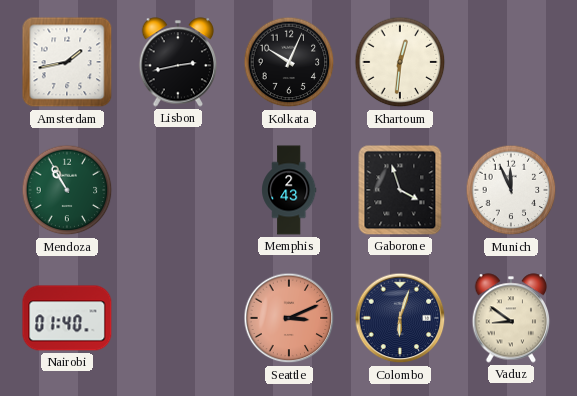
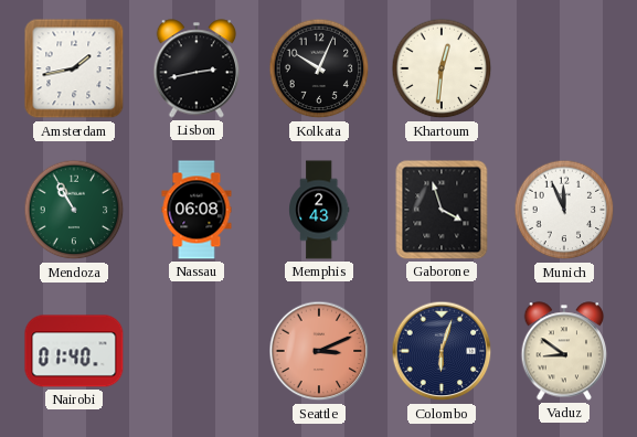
Nassau: none -> 06:08 (197, 210)
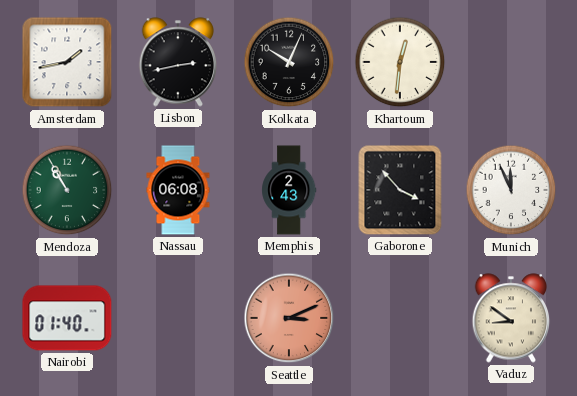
Gaborone: 3:57 -> 3:53 (400, 190)
Colombo: 6:03 -> none (442, 351)
